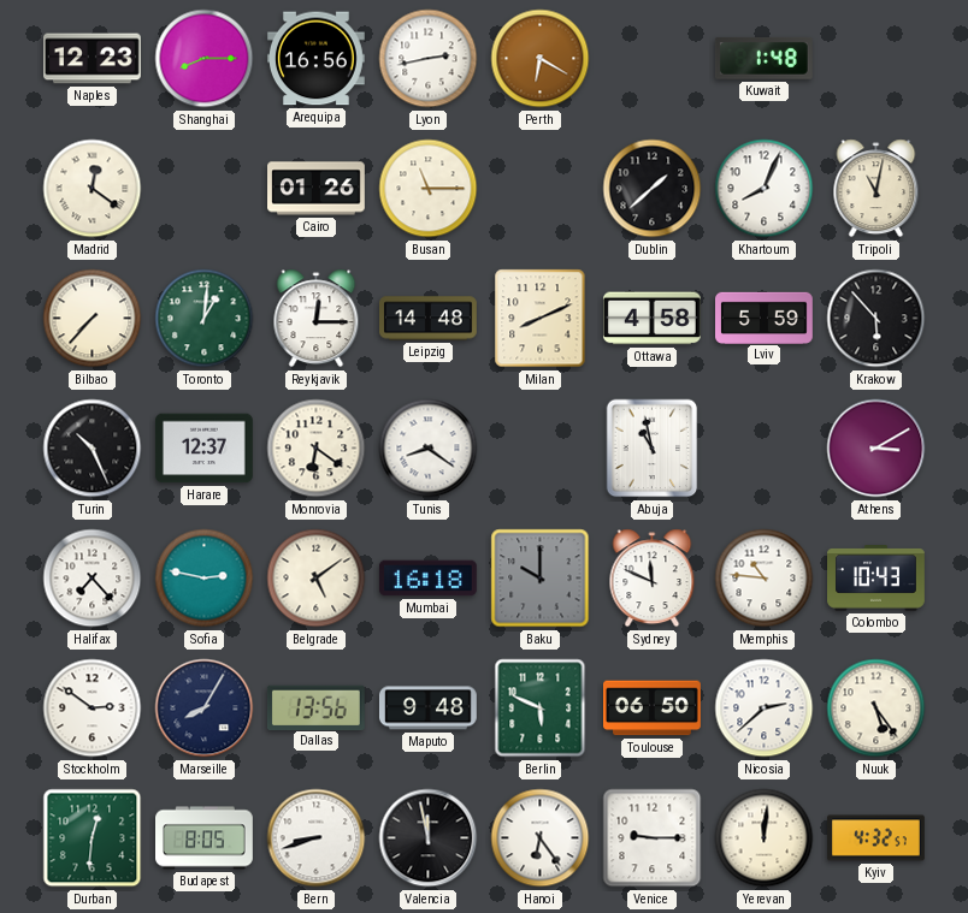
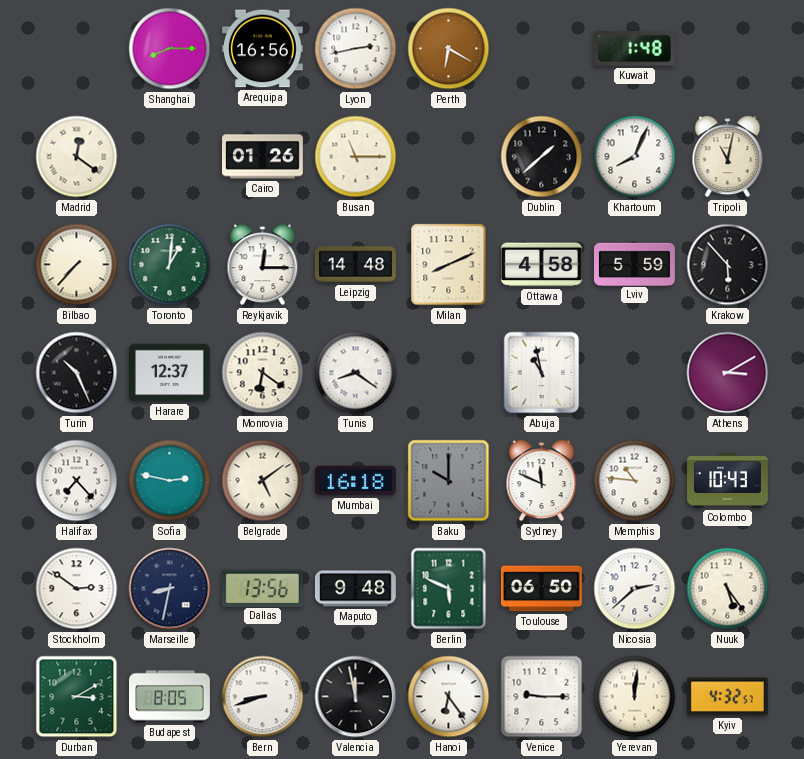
Naples: 12:23 -> none (93, 59)
Marseille: 8:05 -> 8:32 (170, 589)
Durban: 12:31 -> 3:10 (77, 697)
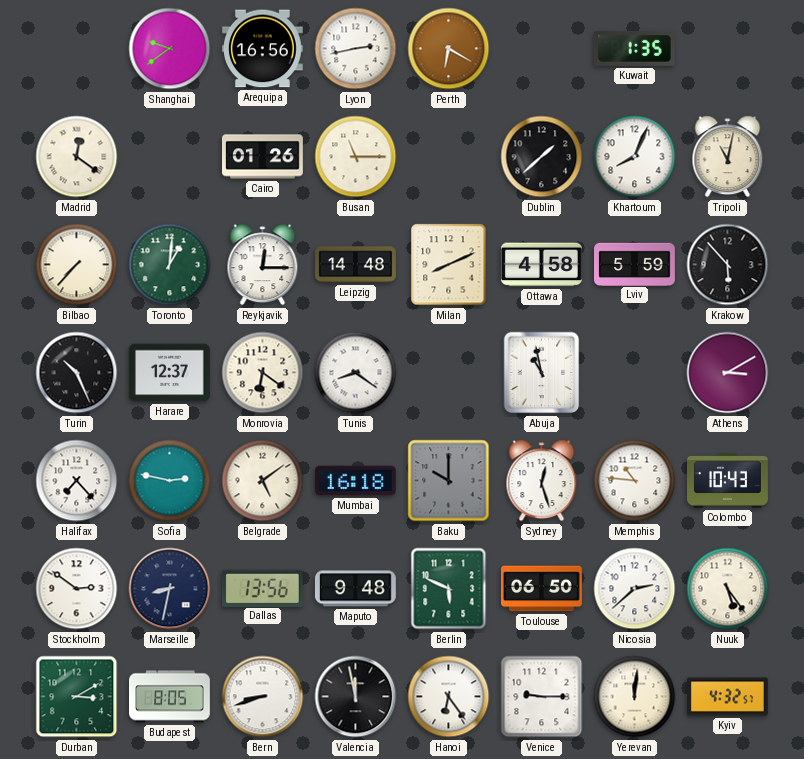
Shanghai: 8:15 -> 9:39 (170, 49)
Kuwait: 1:48 -> 1:35 (634, 48)
Sydney: 11:49 -> 12:27 (542, 481)
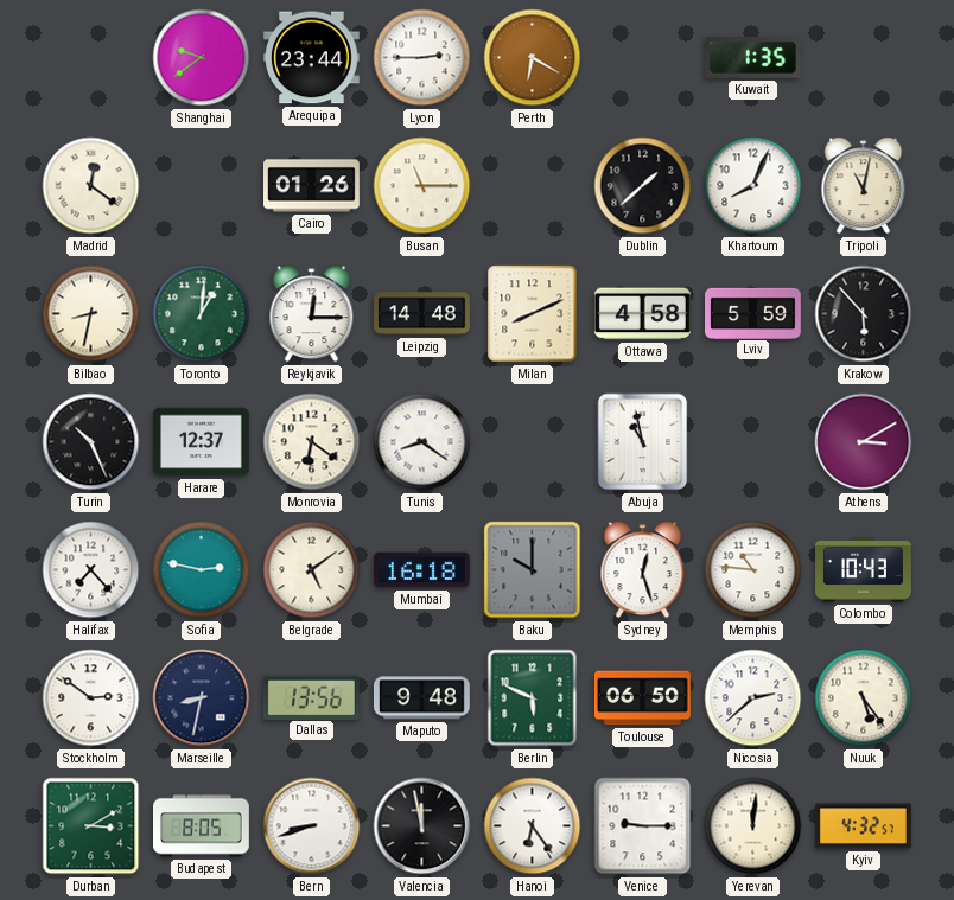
Arequipa: 16:56 -> 23:44 (311, 58)
Lyon: 2:43 -> 2:45 (422, 58)
Bilbao: 7:37 -> 8:32 (91, 314)
